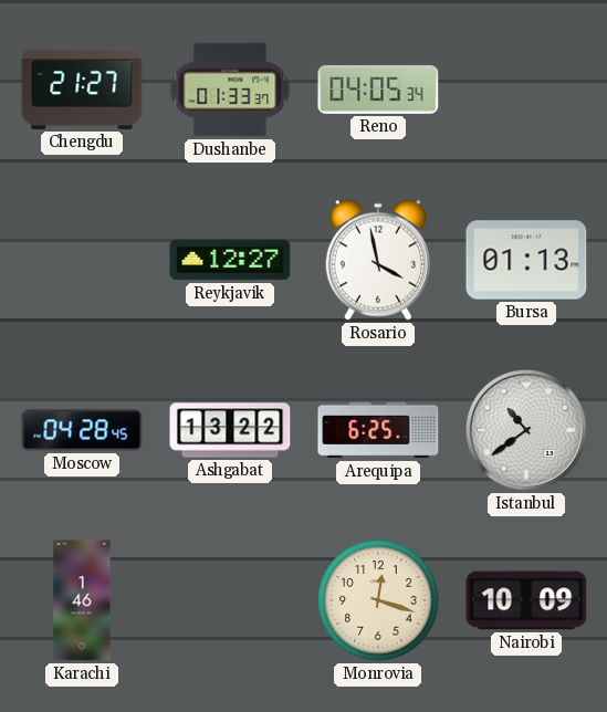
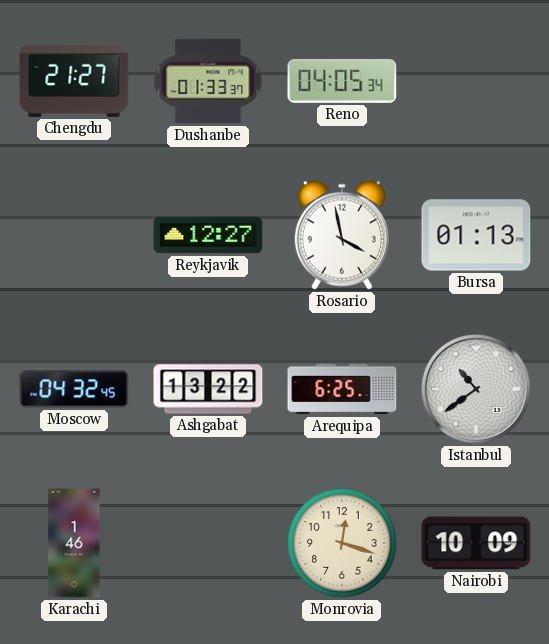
Moscow: 04:28 -> 04:32 (74, 389)
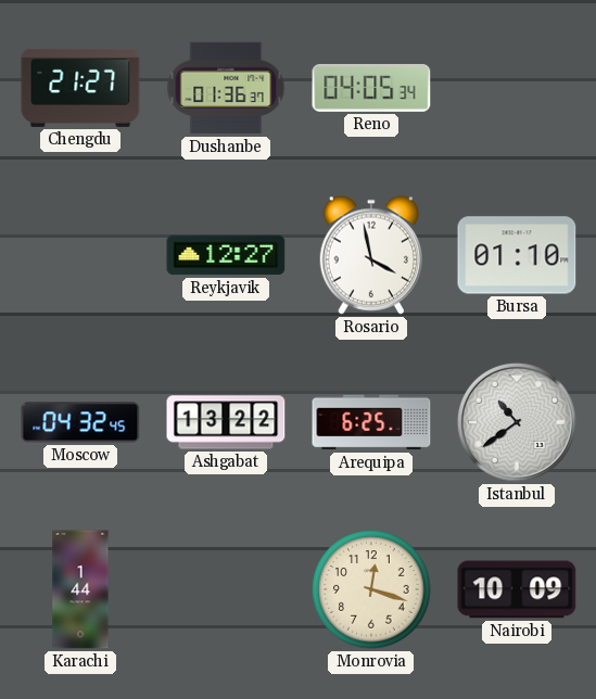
Dushanbe: 01:33 -> 01:36 (226, 88)
Bursa: 01:13 -> 01:10 (517, 255)
Karachi: 1:46 -> 1:44 (80, 589)
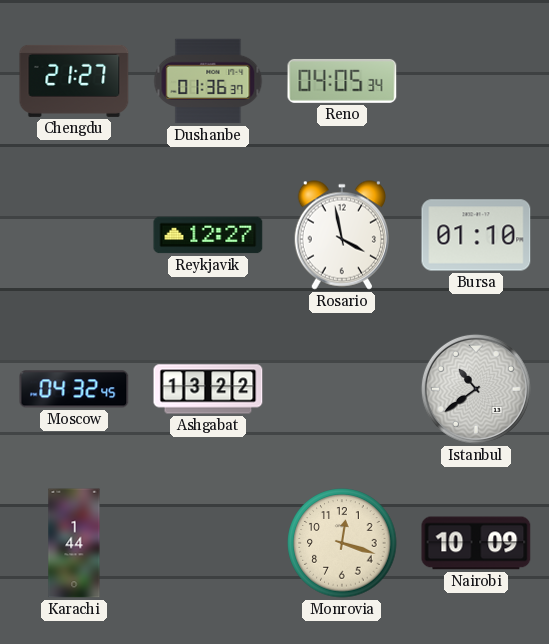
Arequipa: 6:25 -> none (371, 422)
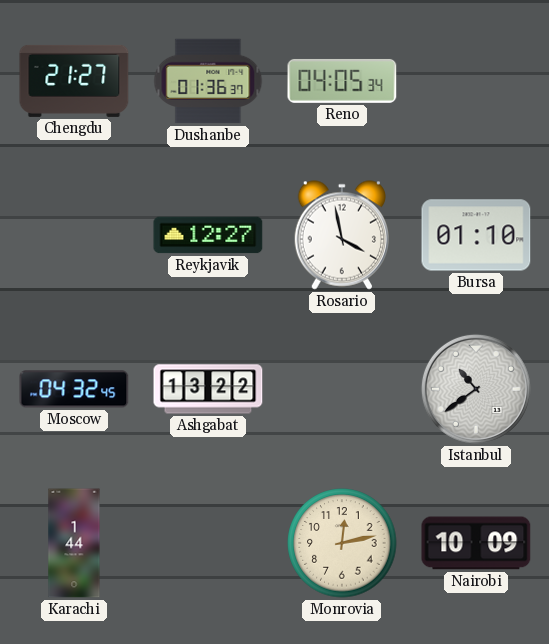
Monrovia: 12:18 -> 12:13 (342, 543)
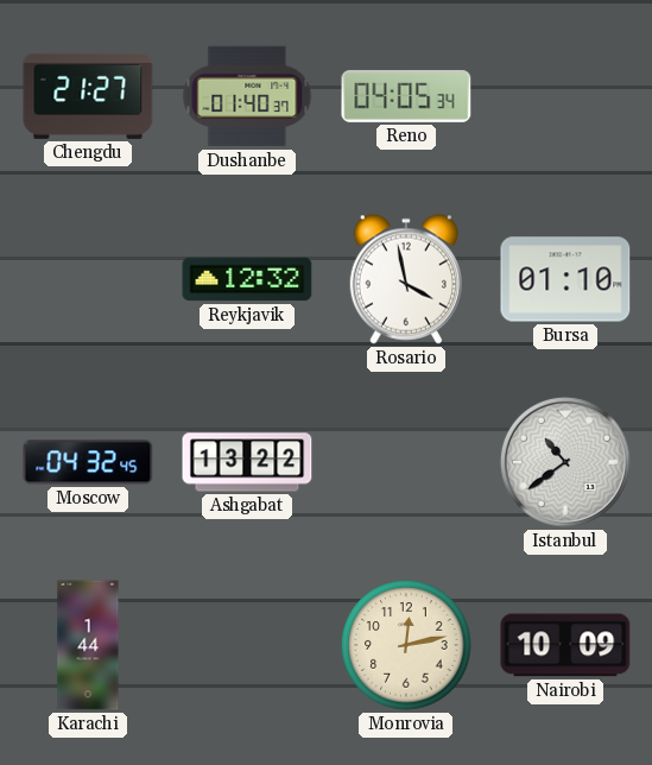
Dushanbe: 01:36 -> 01:40 (247, 96)
Reykjavik: 12:27 -> 12:32 (247, 279)
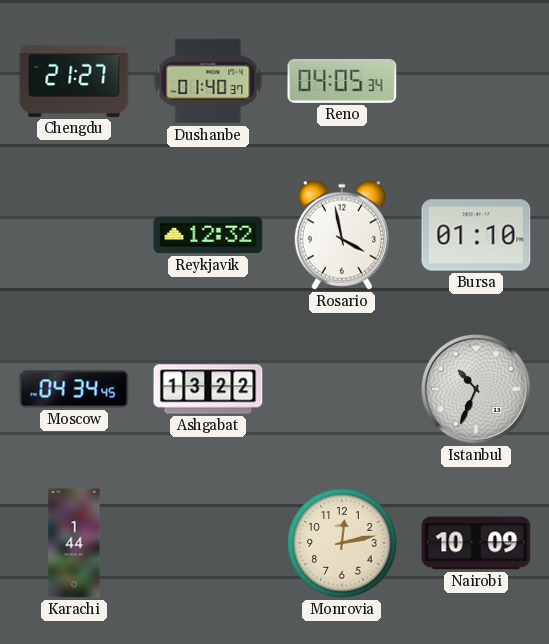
Moscow: 04:32 -> 04:34 (74, 389)
Istanbul: 10:39 -> 10:34 (476, 389)
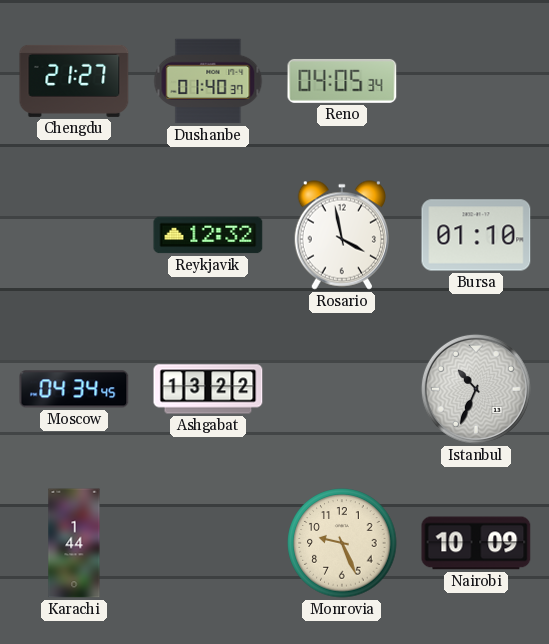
Monrovia: 12:13 -> 9:26 (342, 543)
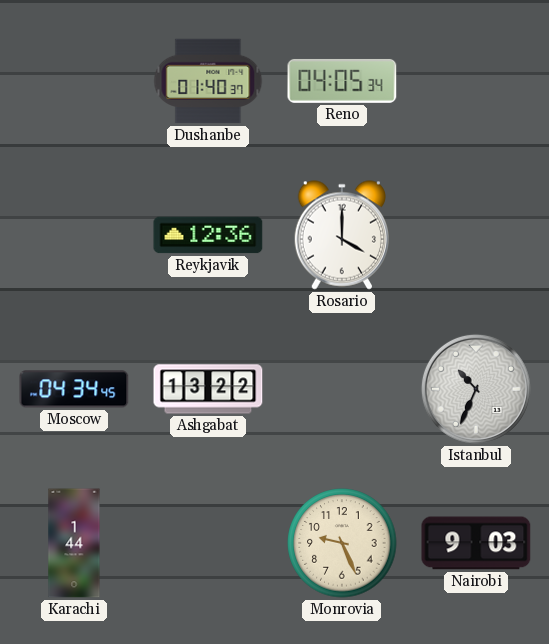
Chengdu: 21:27 -> none (74, 81)
Reykjavik: 12:32 -> 12:36 (208, 235)
Rosario: 3:58 -> 4:00 (341, 235)
Bursa: 01:10 -> none (476, 235)
Nairobi: 10:09 -> 9:03 (476, 543)
